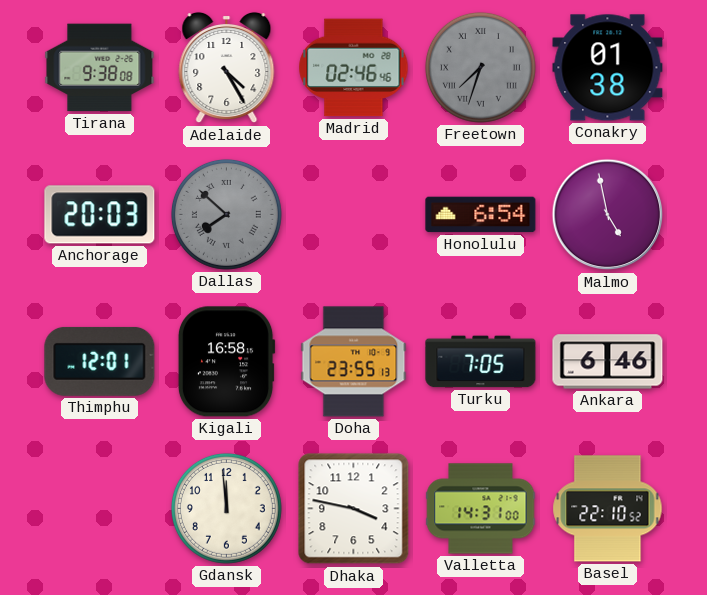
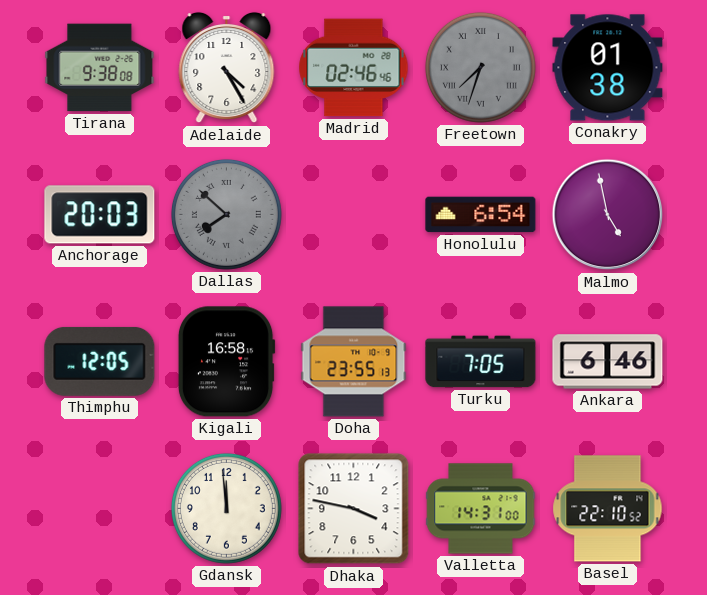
Thimphu: 12:01 -> 12:05 (100, 361)
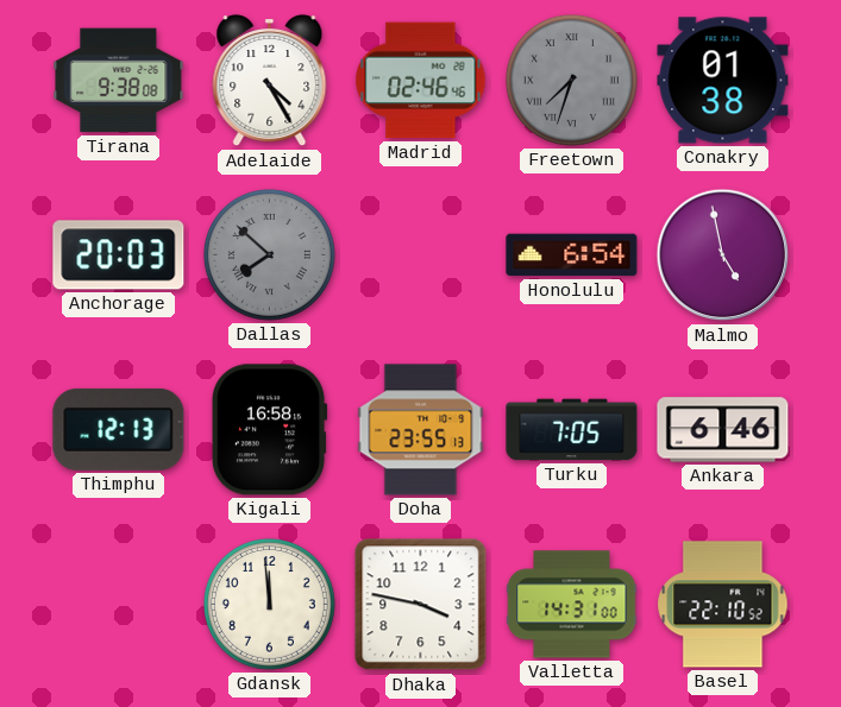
Thimphu: 12:05 -> 12:13 (119, 429)
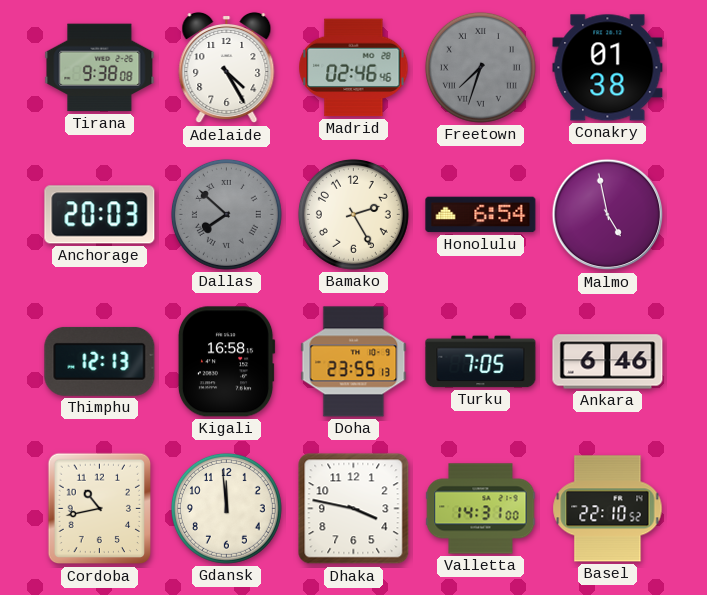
Bamako: none -> 2:25 (353, 214)
Cordoba: none -> 10:43 (100, 509)
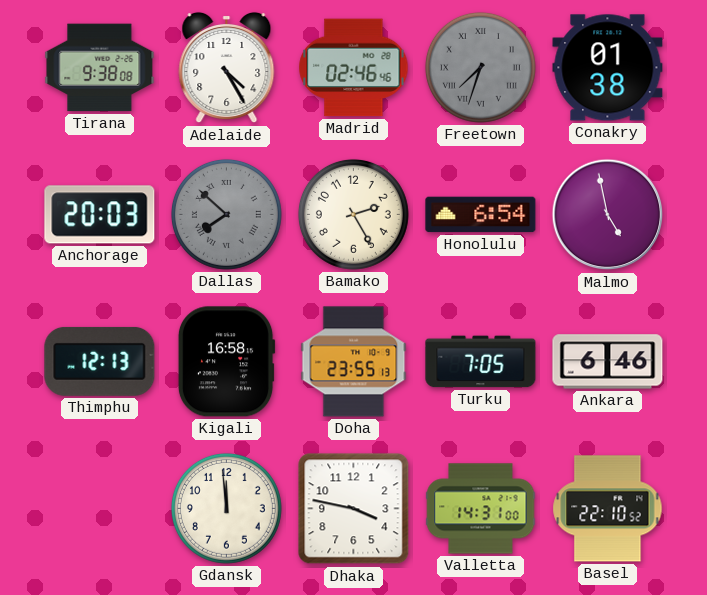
Cordoba: 10:43 -> none (100, 509)
